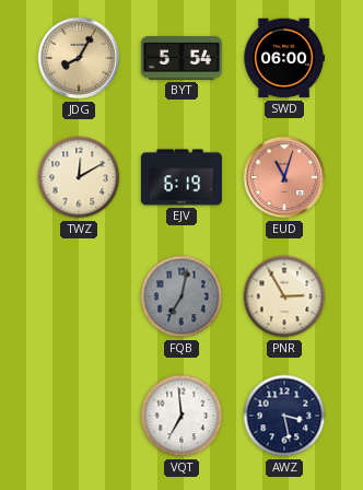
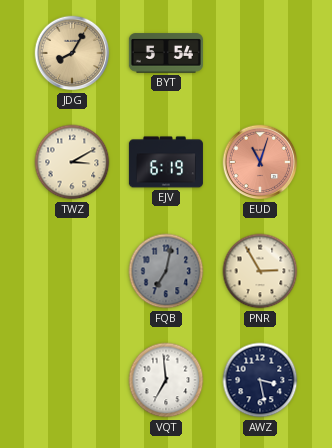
SWD: 06:00 -> none (284, 58)
TWZ: 12:10 -> 3:10 (72, 162)
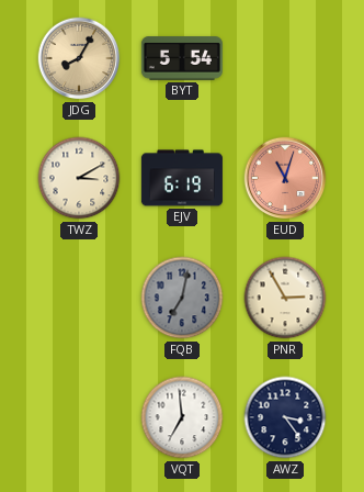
AWZ: 3:28 -> 3:24 (285, 417)
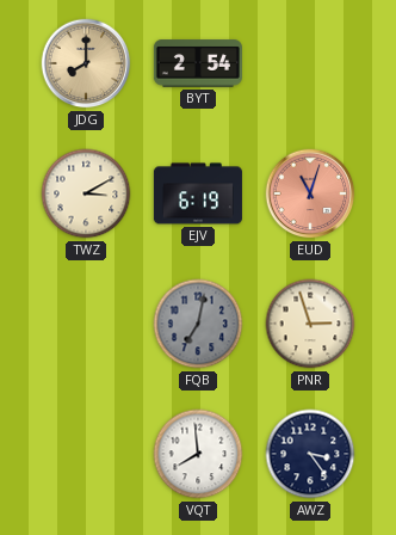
JDG: 8:05 -> 8:00 (86, 63)
BYT: 5:54 -> 2:54 (198, 63)
PNR: 2:55 -> 2:57 (310, 324)
VQT: 6:59 -> 7:59 (198, 454)
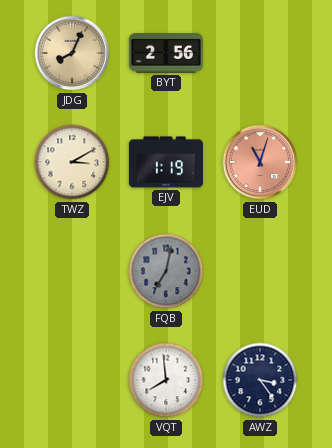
JDG: 8:00 -> 8:04 (72, 53)
BYT: 2:54 -> 2:56 (166, 53)
EJV: 6:19 -> 1:19 (166, 162)
PNR: 2:57 -> none (310, 324)
